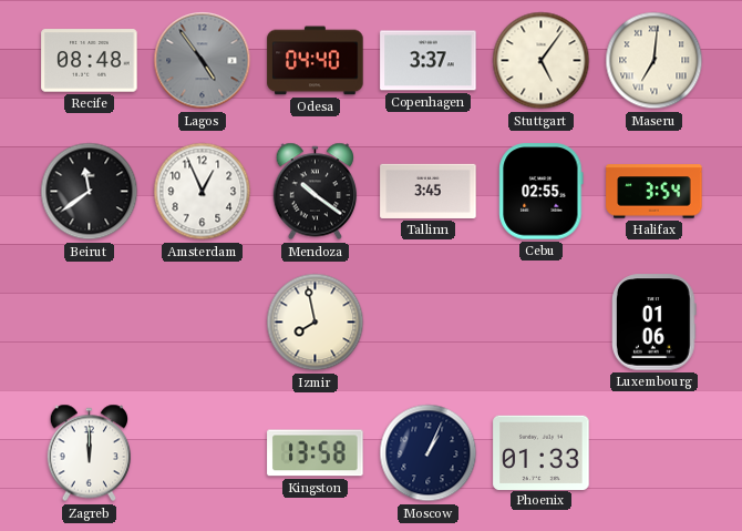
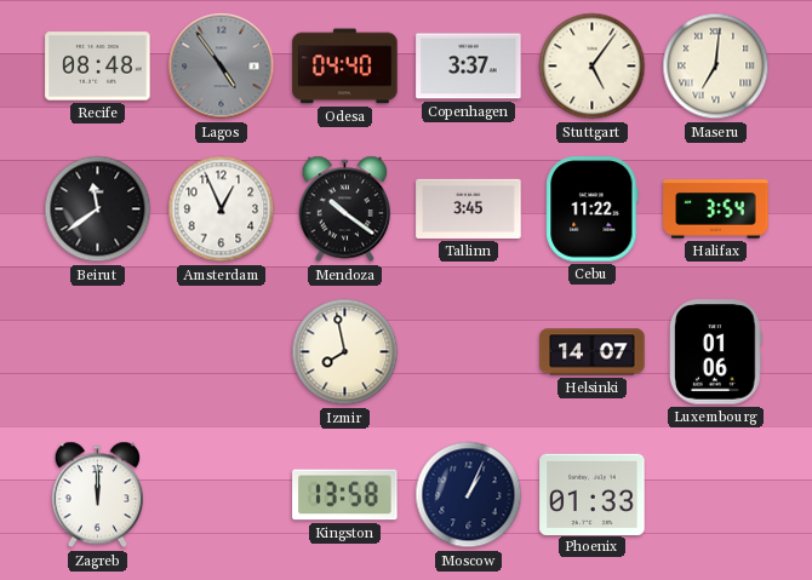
Cebu: 02:55 -> 11:22 (593, 209)
Helsinki: none -> 14:07 (593, 352)
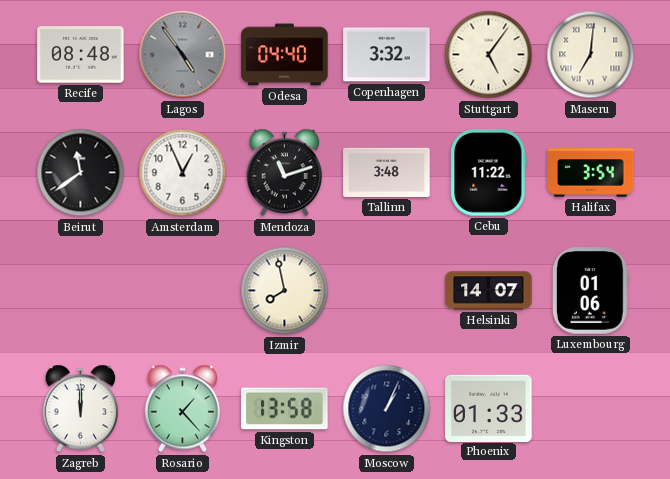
Copenhagen: 3:37 -> 3:32 (387, 55)
Mendoza: 10:21 -> 11:12 (285, 173)
Tallinn: 3:45 -> 3:48 (387, 172)
Rosario: none -> 1:23 (183, 409)
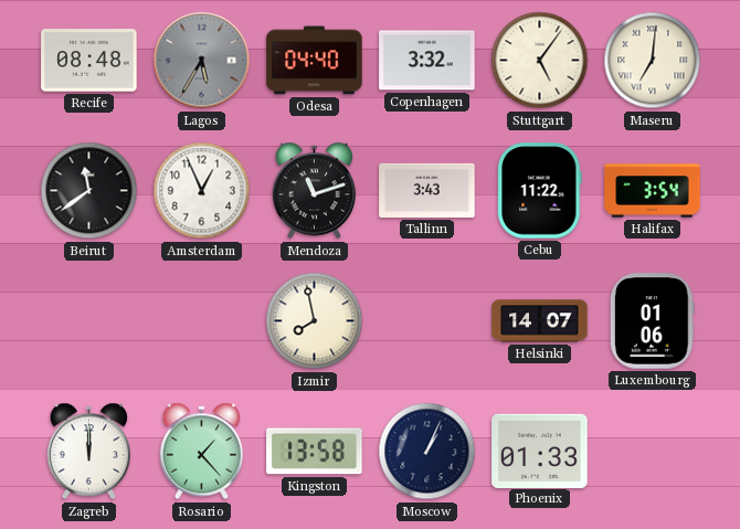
Lagos: 4:54 -> 5:35 (202, 61)
Tallinn: 3:48 -> 3:43 (427, 190)
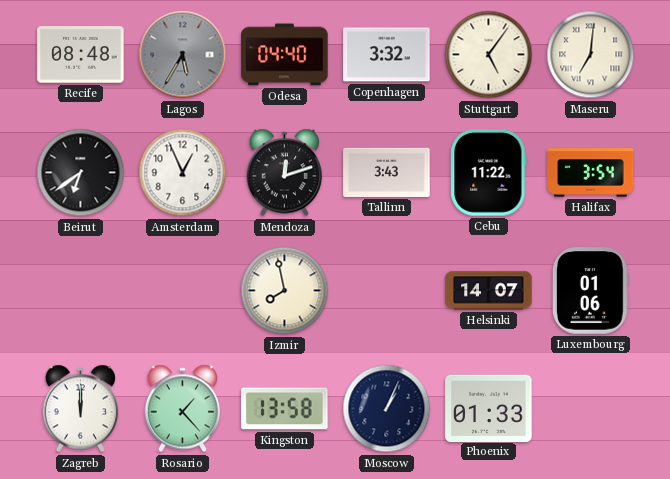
Beirut: 11:39 -> 6:39 (81, 173)
Mendoza: 11:12 -> 12:12 (285, 173)
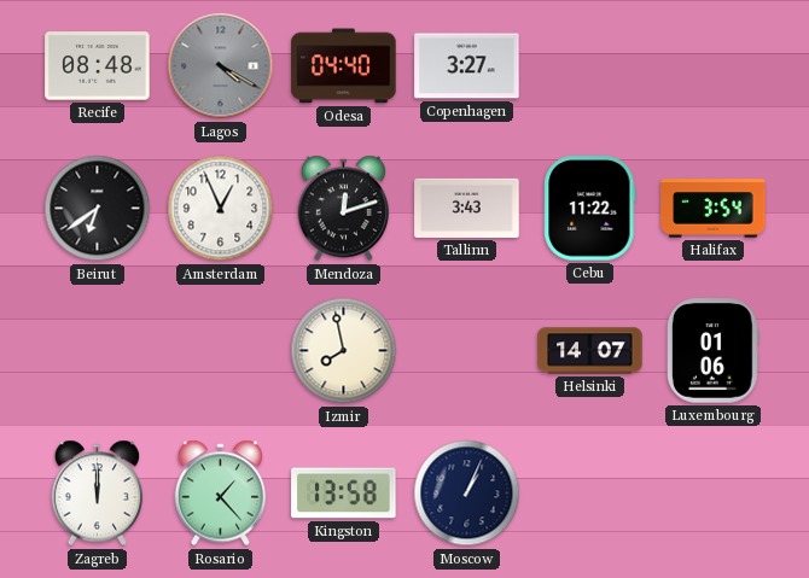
Lagos: 5:35 -> 4:20 (221, 66)
Copenhagen: 3:32 -> 3:27 (467, 66)
Stuttgart: 5:06 -> none (489, 55)
Maseru: 7:01 -> none (591, 55)
Phoenix: 01:33 -> none (489, 408)
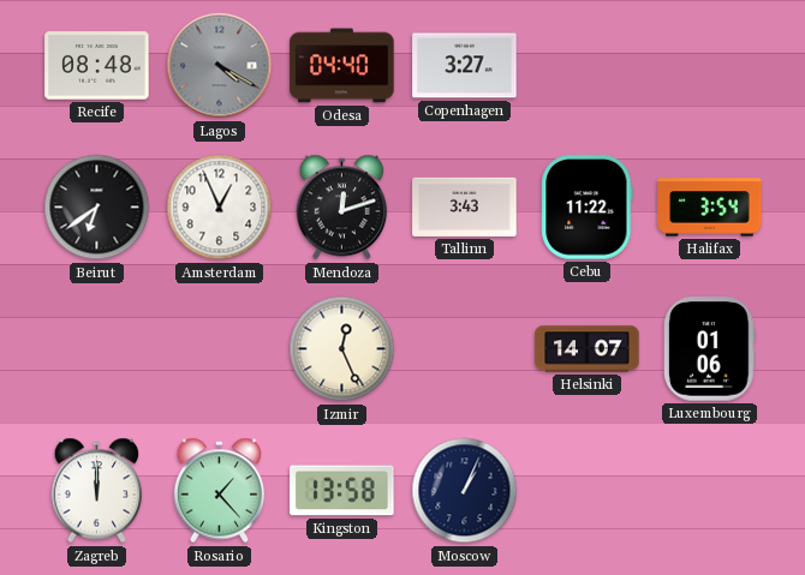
Izmir: 7:58 -> 12:26 (342, 349)
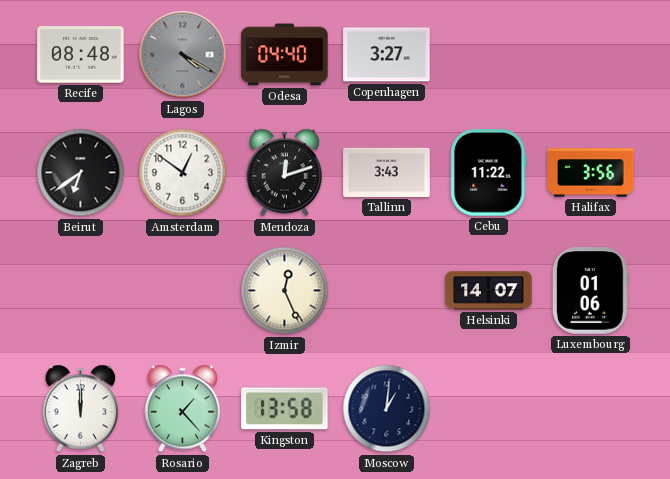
Amsterdam: 12:56 -> 12:51 (183, 173)
Halifax: 3:54 -> 3:56 (591, 173)
Moscow: 1:04 -> 1:01 (387, 409)
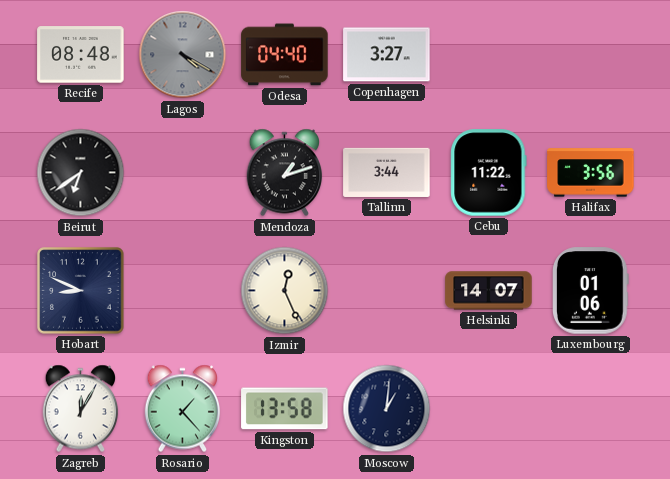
Amsterdam: 12:51 -> none (183, 173)
Mendoza: 12:12 -> 1:12 (285, 173)
Tallinn: 3:43 -> 3:44 (387, 172)
Hobart: none -> 8:49 (81, 291)
Zagreb: 12:00 -> 12:05 (81, 409)
